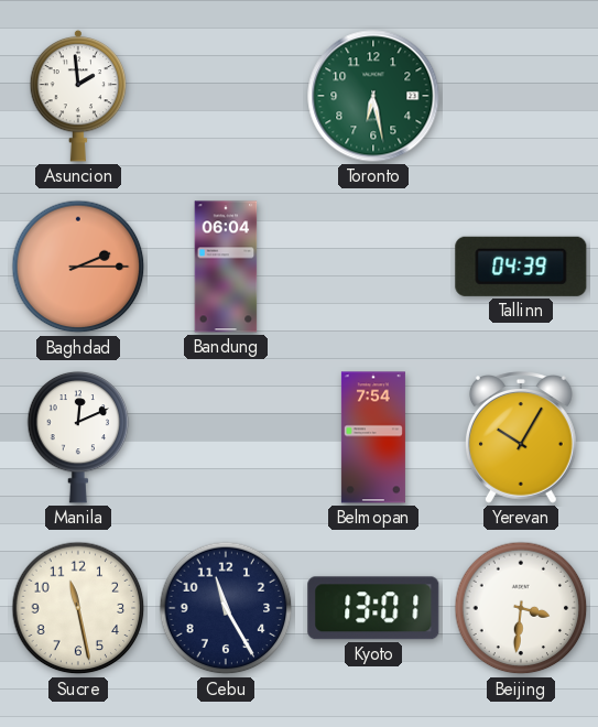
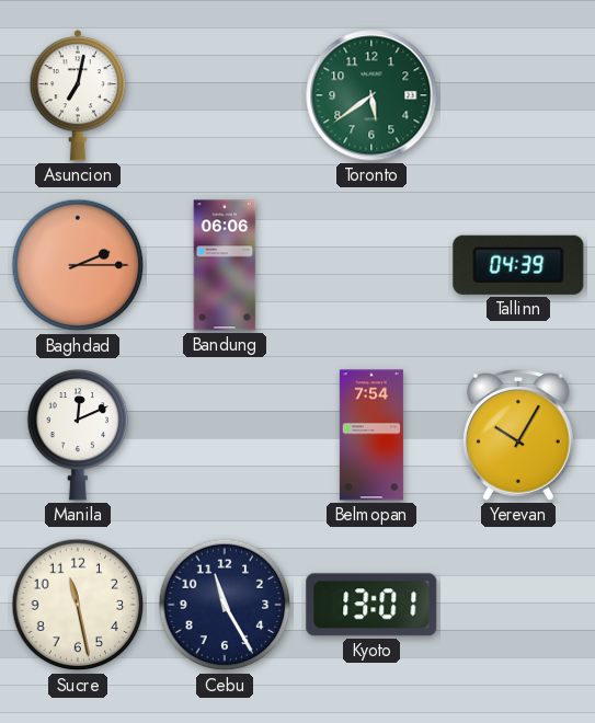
Asuncion: 1:59 -> 7:02 (78, 95)
Toronto: 6:28 -> 5:39 (371, 95)
Bandung: 06:04 -> 06:06 (225, 265)
Beijing: 3:31 -> none (521, 608)
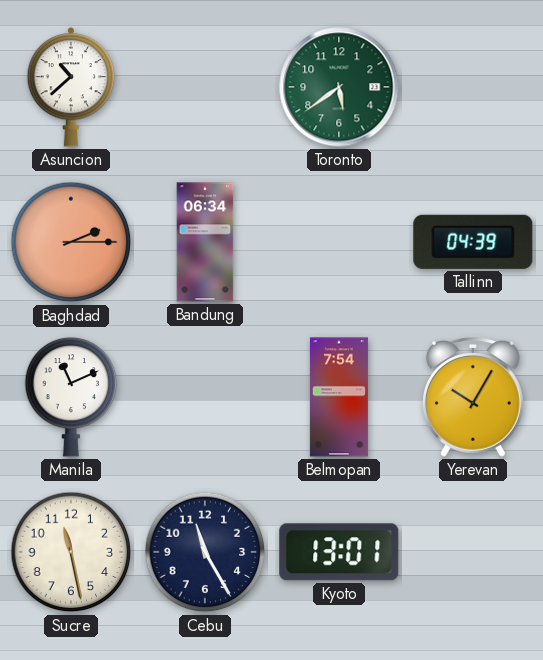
Asuncion: 7:02 -> 10:38 (71, 87)
Bandung: 06:06 -> 06:34 (205, 242)
Manila: 12:11 -> 11:11 (71, 397)
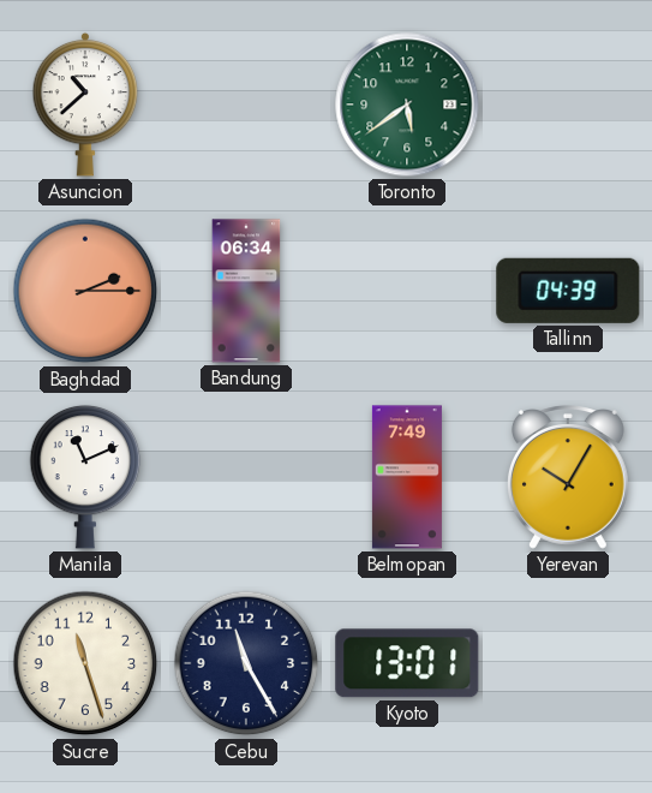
Belmopan: 7:54 -> 7:49 (407, 477)
Sucre: 11:28 -> 11:27 (85, 663)
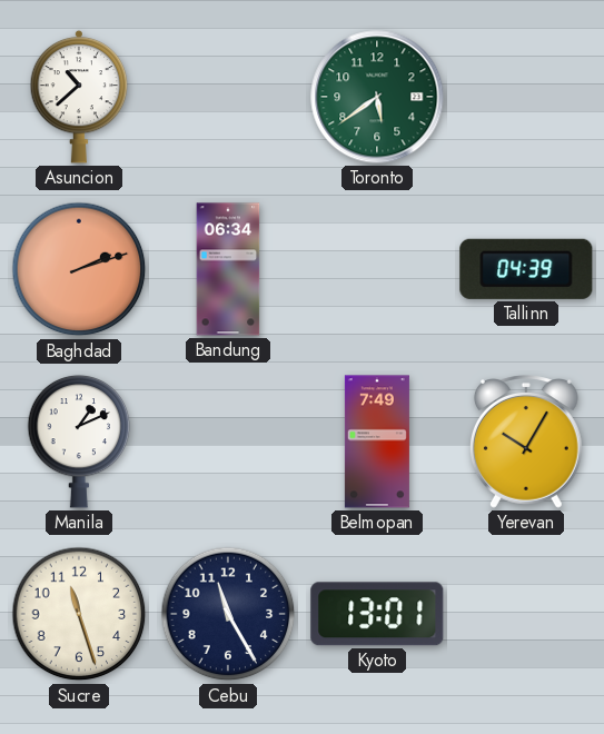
Baghdad: 2:15 -> 2:12 (79, 269)
Manila: 11:11 -> 1:11 (79, 442)
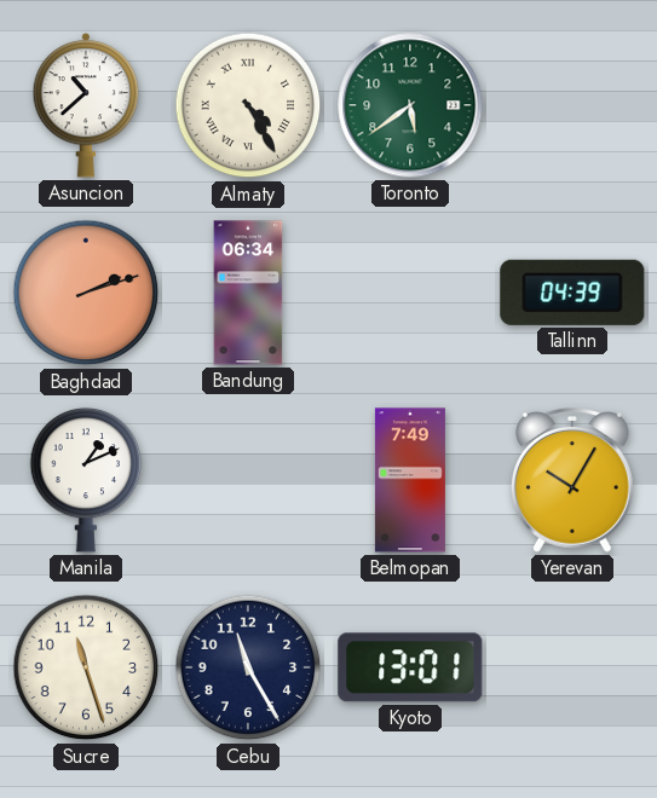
Almaty: none -> 4:25 (248, 105)
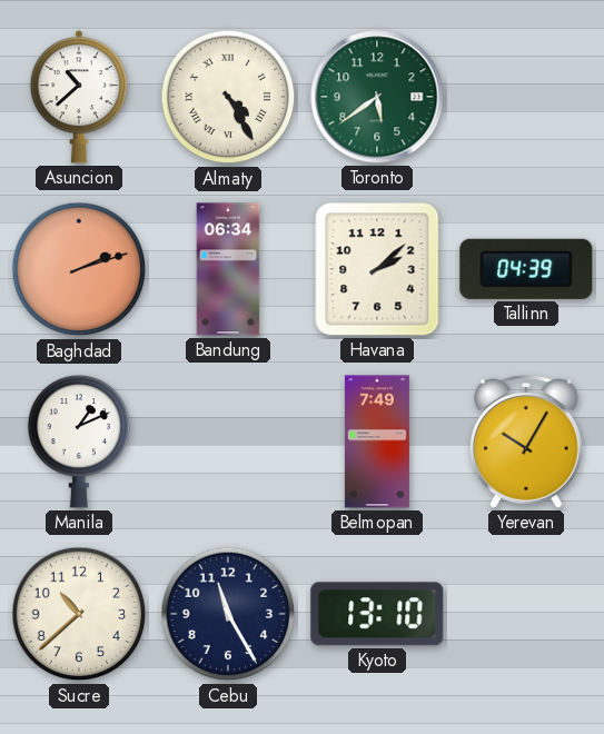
Havana: none -> 2:08 (377, 269)
Sucre: 11:27 -> 10:38 (79, 614)
Kyoto: 13:01 -> 13:10 (377, 614)
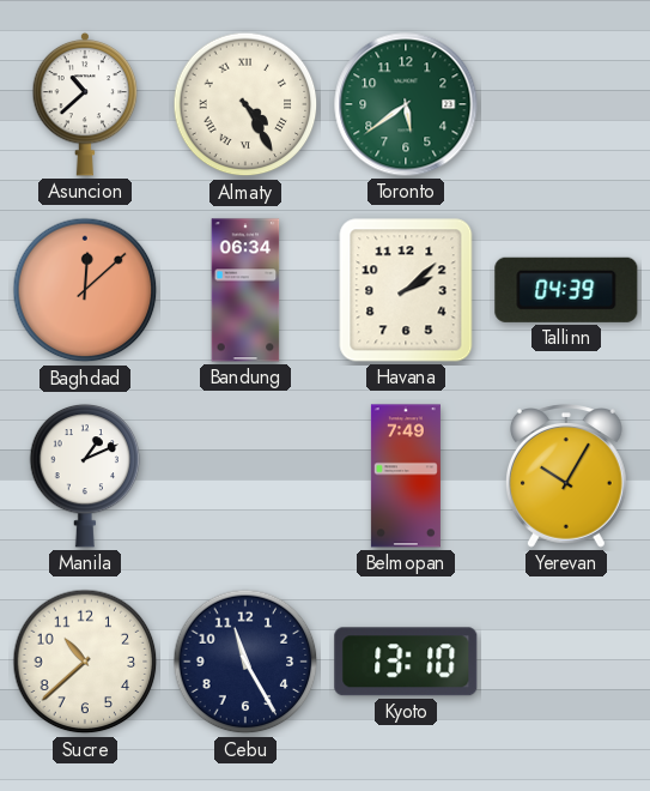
Baghdad: 2:12 -> 12:08 (85, 290)
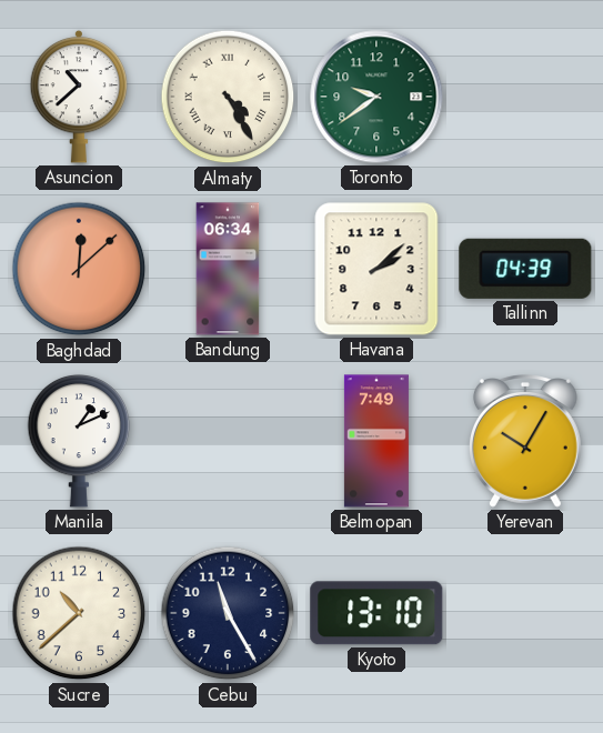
Toronto: 5:39 -> 9:39 (376, 97)
